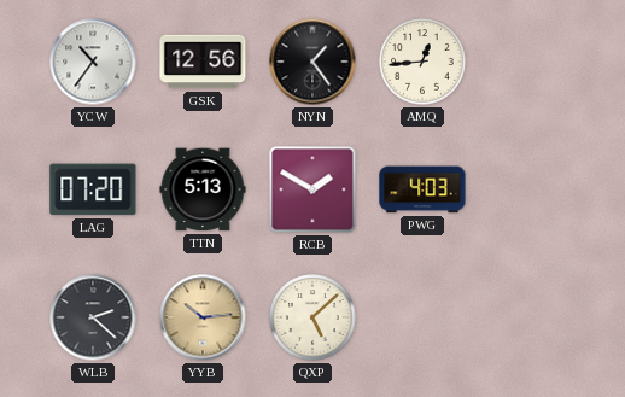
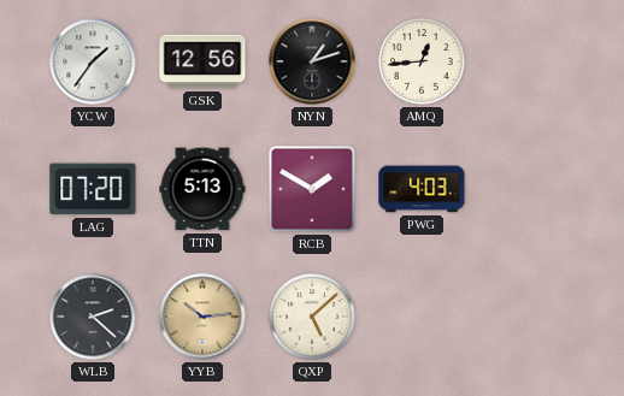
YCW: 10:36 -> 1:36 (93, 61)
NYN: 1:24 -> 1:12 (312, 61)
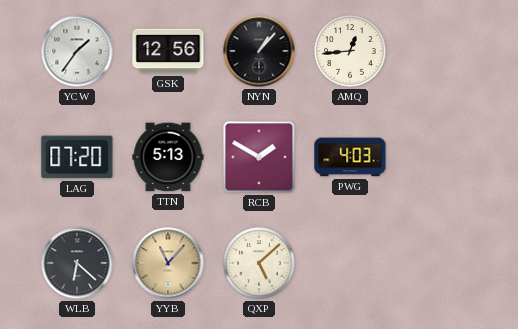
NYN: 1:12 -> 1:07 (259, 51)
WLB: 2:22 -> 6:22 (77, 263)
YYB: 10:14 -> 11:07 (168, 263)
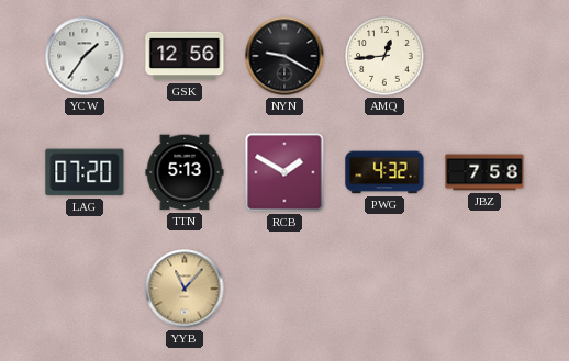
NYN: 1:07 -> 9:20 (284, 56)
PWG: 4:03 -> 4:32 (384, 172)
JBZ: none -> 7:58 (484, 172)
WLB: 6:22 -> none (77, 263)
QXP: 5:08 -> none (259, 263)
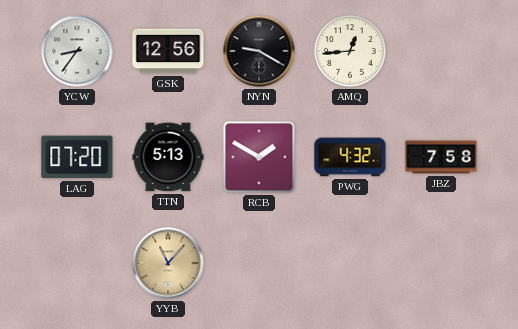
YCW: 1:36 -> 8:36 (77, 51)
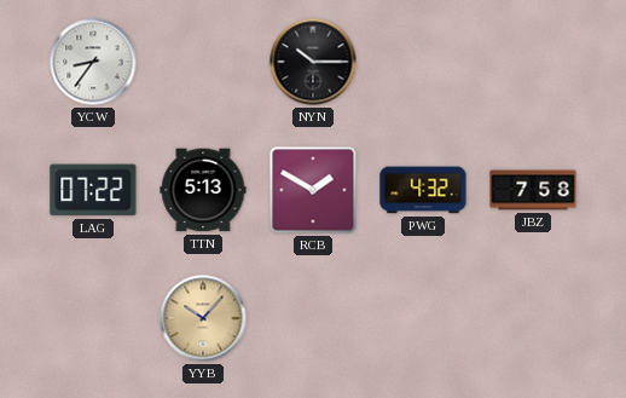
GSK: 12:56 -> none (168, 51)
NYN: 9:20 -> 10:15 (313, 62)
AMQ: 12:44 -> none (350, 51)
LAG: 07:20 -> 07:22 (93, 190)
YYB: 11:07 -> 10:07 (203, 318)
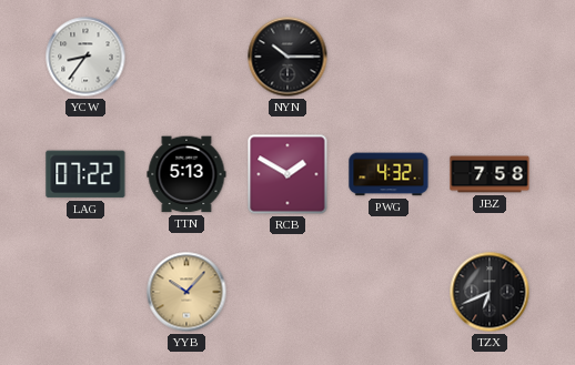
TZX: none -> 6:41 (490, 292)
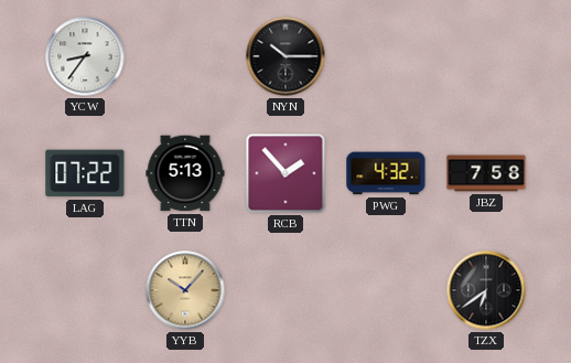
RCB: 1:50 -> 1:53 (285, 173)
TZX: 6:41 -> 6:39 (486, 290)
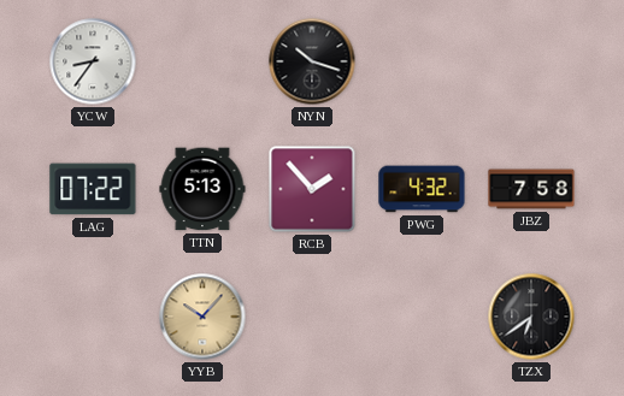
NYN: 10:15 -> 10:18 (312, 61)
